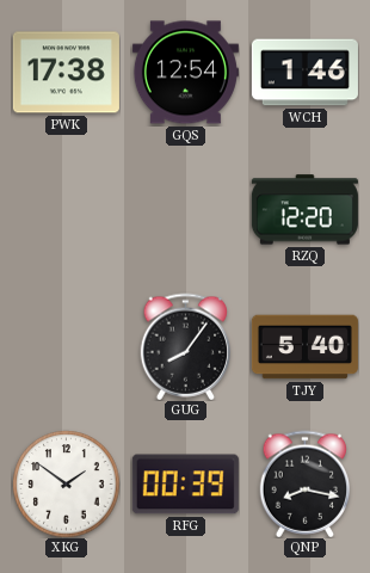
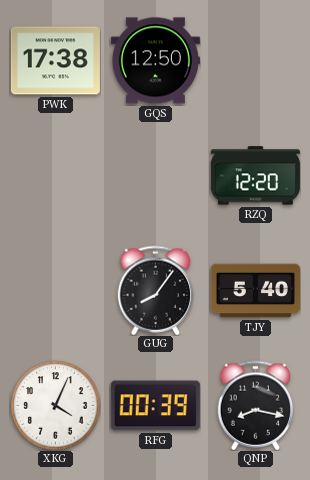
GQS: 12:54 -> 12:50 (155, 61)
WCH: 1:46 -> none (304, 73)
XKG: 1:51 -> 4:04 (55, 405)
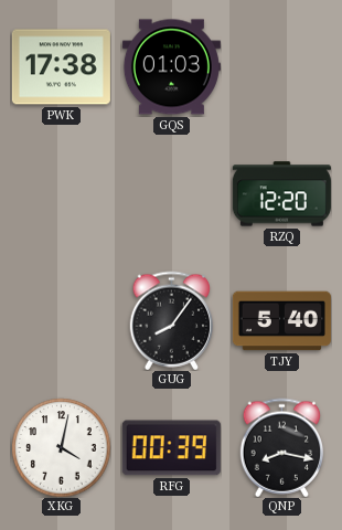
GQS: 12:50 -> 01:03 (171, 67)
XKG: 4:04 -> 4:02 (61, 447)
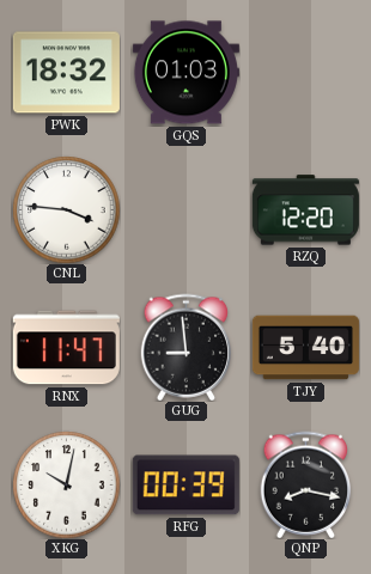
PWK: 17:38 -> 18:32 (66, 73)
CNL: none -> 3:46 (66, 209)
RNX: none -> 11:47 (66, 348)
GUG: 8:06 -> 8:59 (187, 347)
XKG: 4:02 -> 10:02 (66, 484)
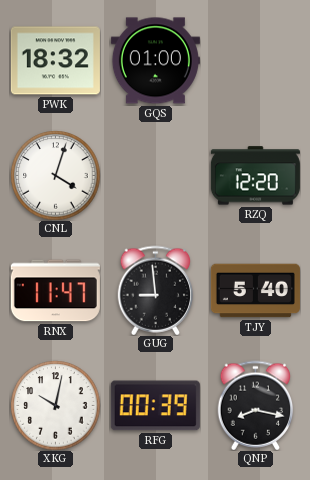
GQS: 01:03 -> 01:00 (155, 61)
CNL: 3:46 -> 4:03 (55, 175)
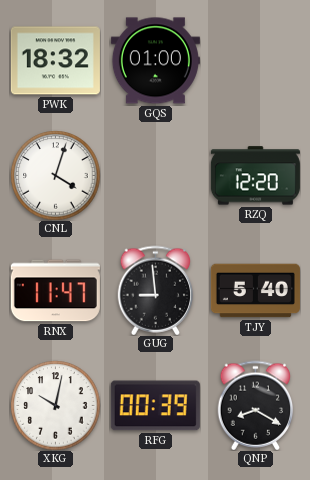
QNP: 8:17 -> 8:20 (256, 405)
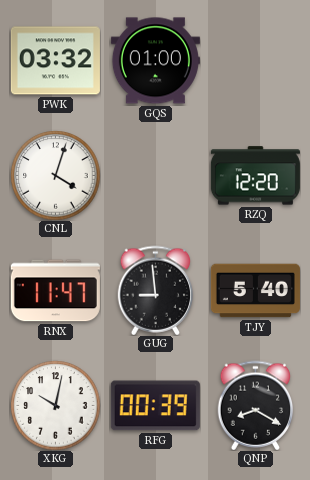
PWK: 18:32 -> 03:32 (55, 61)
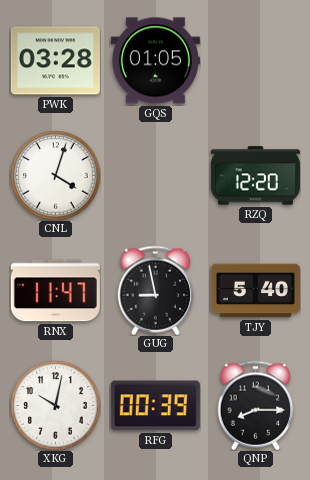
PWK: 03:32 -> 03:28 (55, 61)
GQS: 01:00 -> 01:05 (155, 61)
GUG: 8:59 -> 8:58 (156, 290)
QNP: 8:20 -> 8:15 (256, 405)
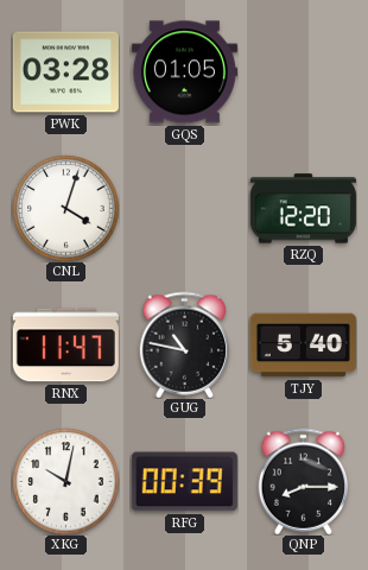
GUG: 8:58 -> 10:47 (185, 344)
